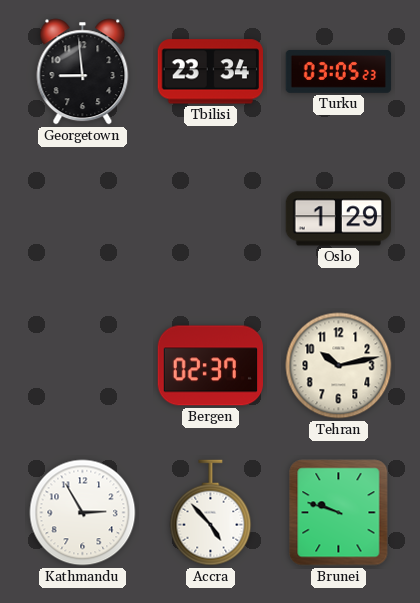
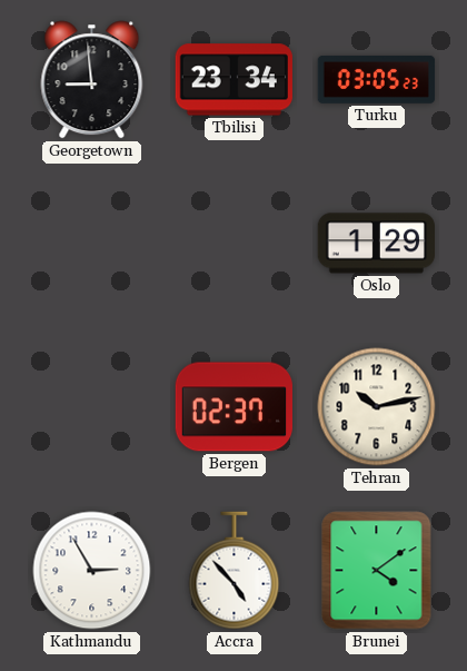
Brunei: 9:48 -> 4:09 (377, 571)
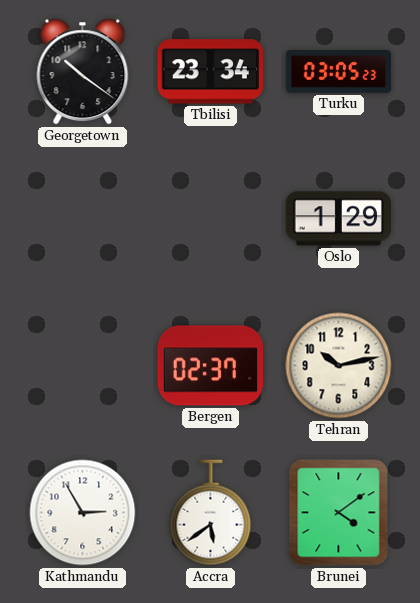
Georgetown: 8:59 -> 10:21 (83, 72)
Accra: 4:53 -> 5:39 (211, 513)
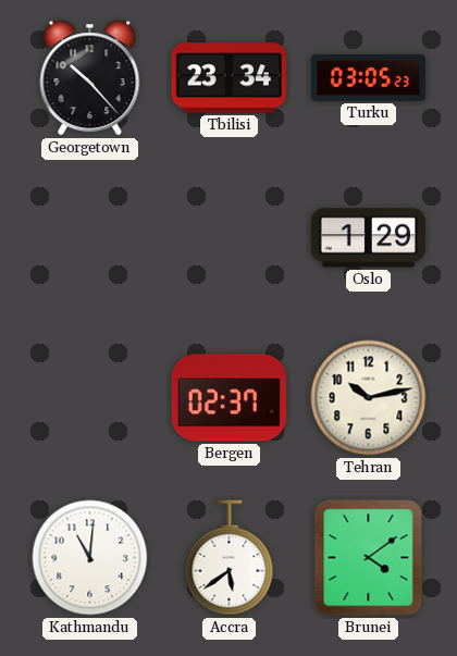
Georgetown: 10:21 -> 10:23 (90, 78)
Kathmandu: 2:55 -> 11:01 (90, 558)
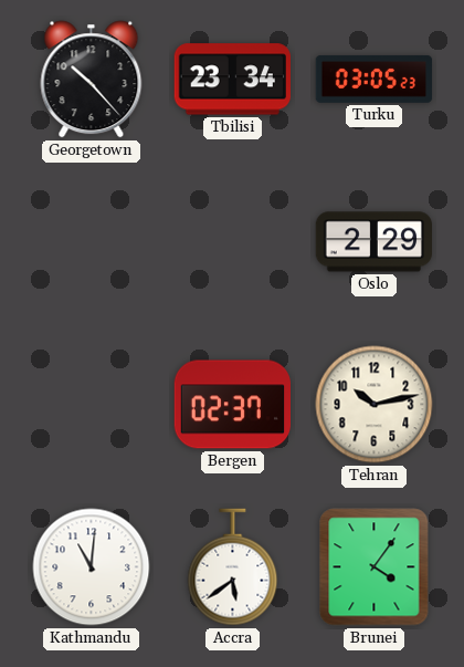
Oslo: 1:29 -> 2:29 (373, 242)
Brunei: 4:09 -> 4:06 (375, 567)
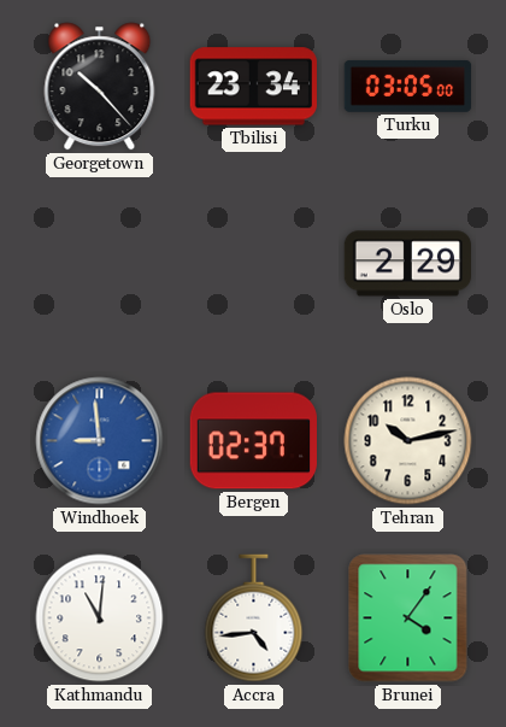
Turku: 03:05:23 -> 03:05:00 (408, 86)
Windhoek: none -> 8:59 (100, 441)
Accra: 5:39 -> 4:44 (254, 618)
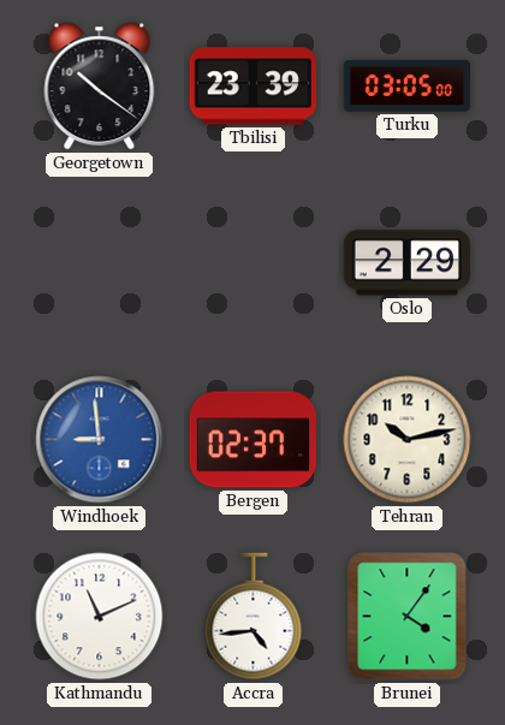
Georgetown: 10:23 -> 10:21 (100, 87)
Tbilisi: 23:34 -> 23:39 (252, 87)
Kathmandu: 11:01 -> 11:11 (100, 617)
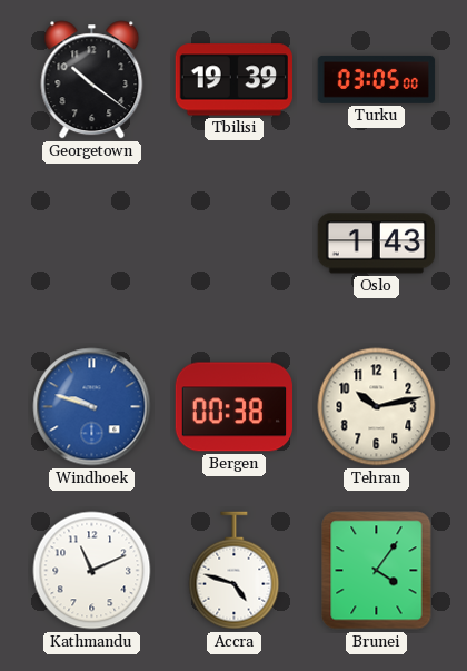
Tbilisi: 23:39 -> 19:39 (233, 80)
Oslo: 2:29 -> 1:43 (376, 244)
Windhoek: 8:59 -> 9:48 (92, 407)
Bergen: 02:37 -> 00:38 (235, 407)
Accra: 4:44 -> 4:48 (235, 571)
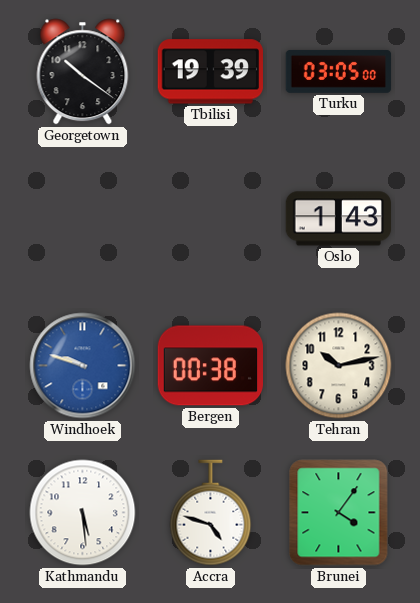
Kathmandu: 11:11 -> 5:29 (83, 513)
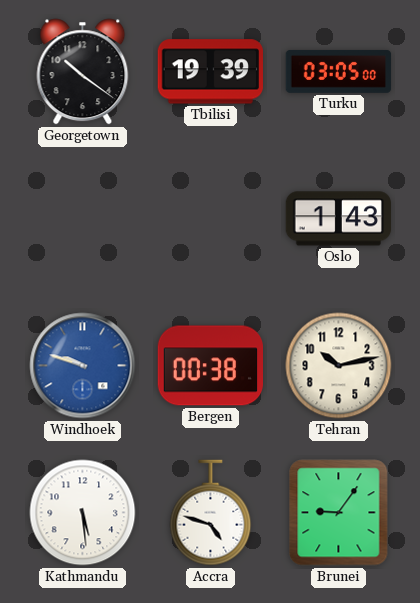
Brunei: 4:06 -> 9:06 (339, 513)
